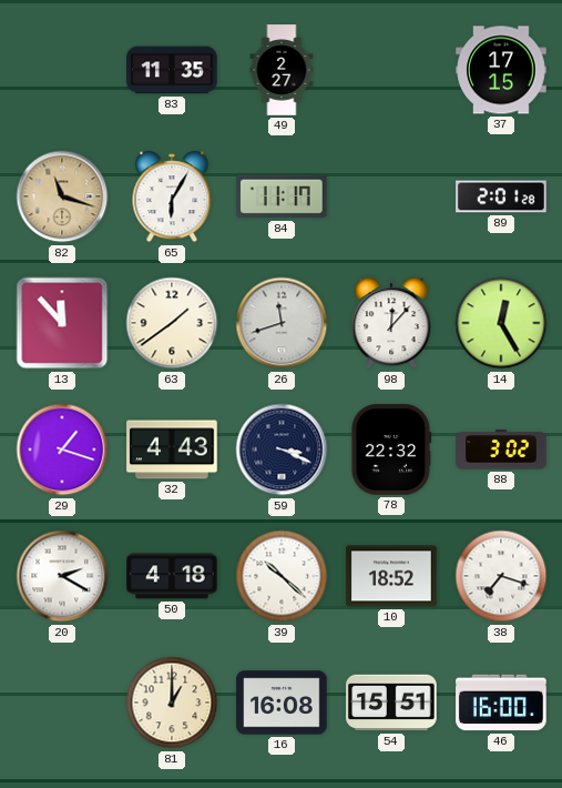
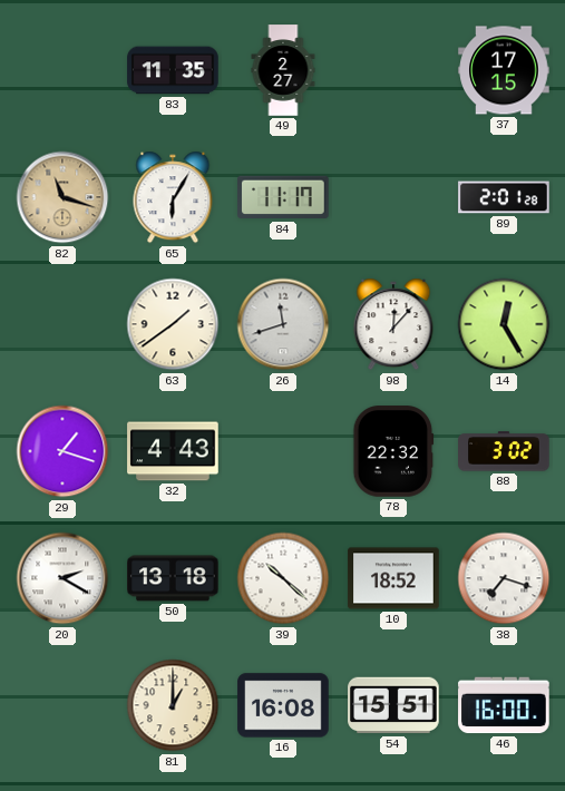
13: 11:53 -> none (62, 323)
59: 3:19 -> none (282, 449)
50: 4:18 -> 13:18 (173, 578)
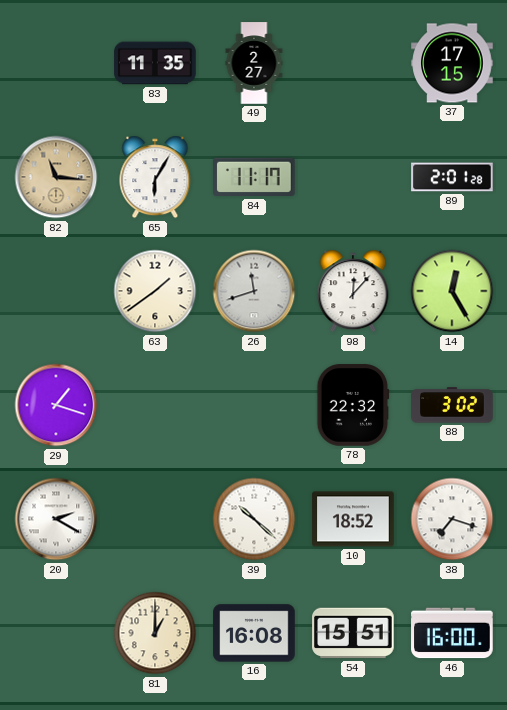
82: 11:18 -> 11:16 (56, 177)
32: 4:43 -> none (173, 451)
50: 13:18 -> none (173, 578)
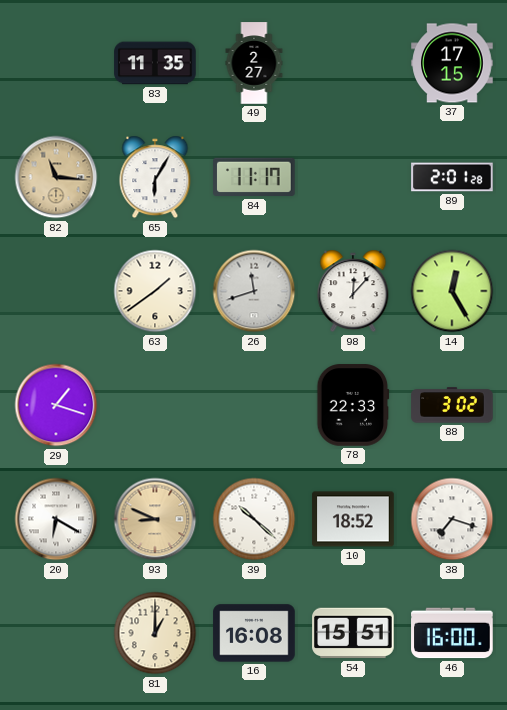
78: 22:32 -> 22:33 (353, 405)
20: 2:20 -> 6:20 (56, 519)
93: none -> 8:49 (155, 519)
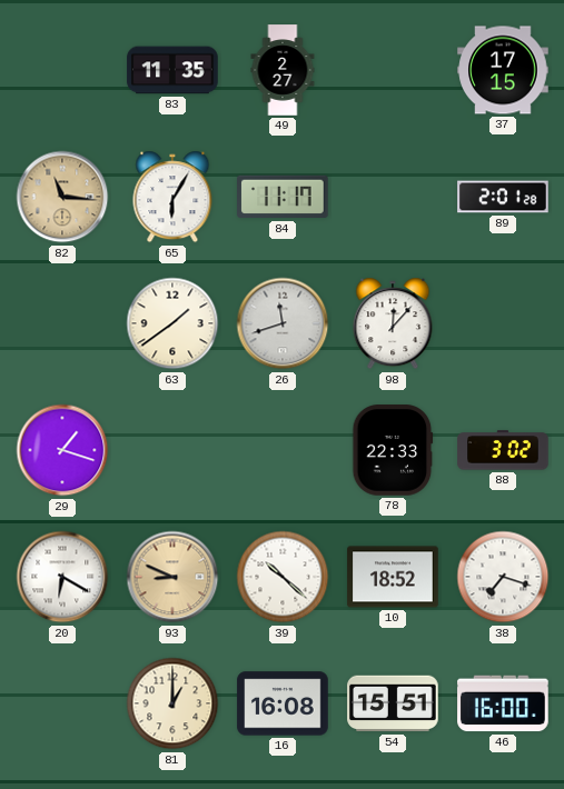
14: 12:25 -> none (452, 291)
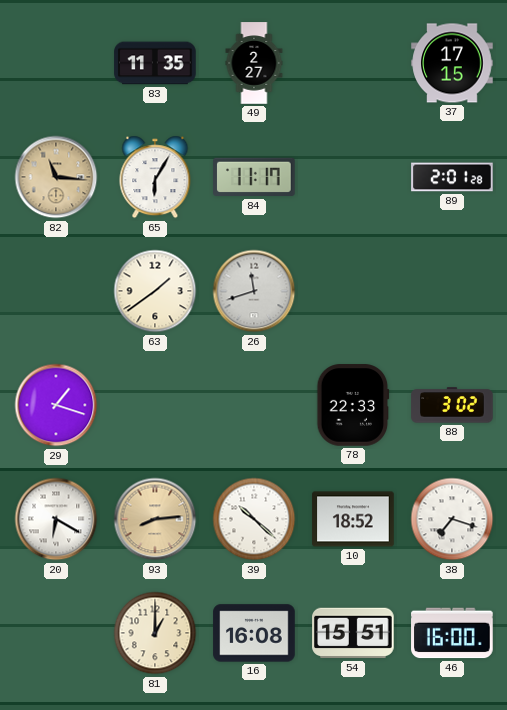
98: 12:07 -> none (393, 323)
93: 8:49 -> 8:14 (155, 519)
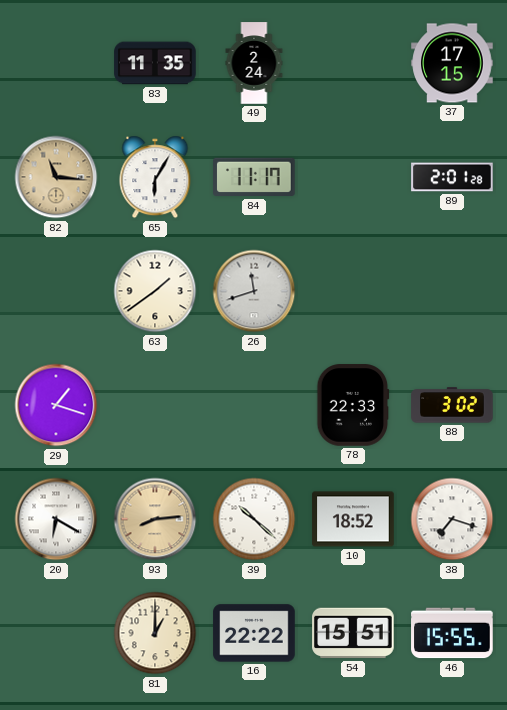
49: 2:27 -> 2:24 (254, 63)
16: 16:08 -> 22:22 (254, 633)
46: 16:00 -> 15:55 (452, 633)
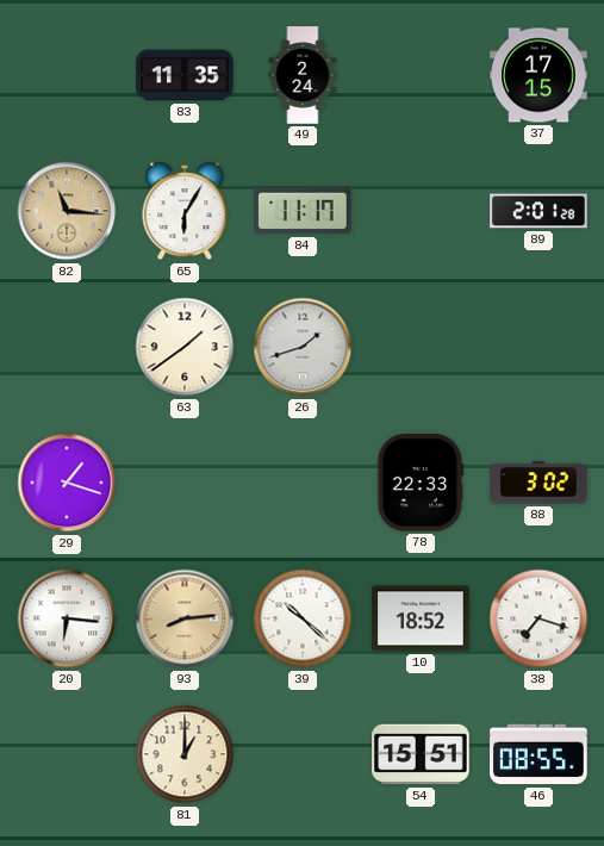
26: 11:42 -> 1:42 (303, 347)
20: 6:20 -> 6:16 (67, 618)
16: 22:22 -> none (254, 633)
46: 15:55 -> 08:55 (538, 754)
